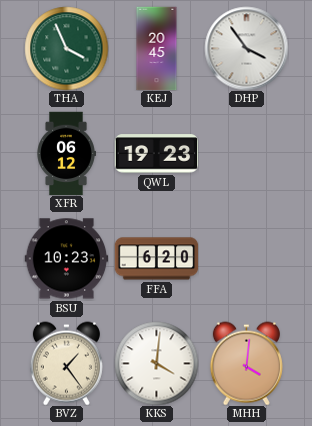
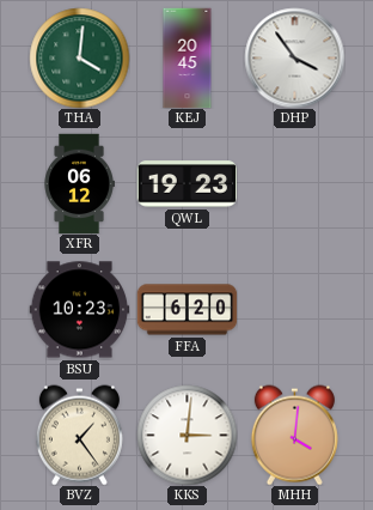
THA: 3:56 -> 4:01 (79, 57)
KKS: 4:01 -> 3:01 (186, 435)
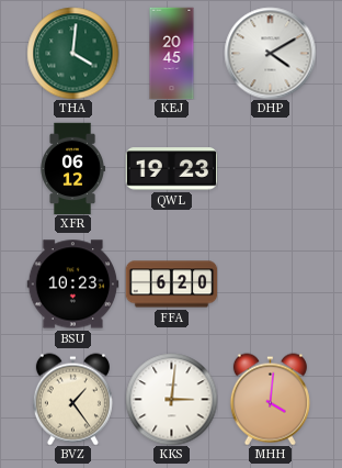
DHP: 3:54 -> 4:10 (270, 53)
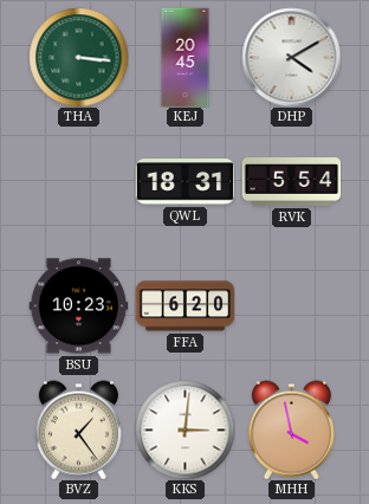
THA: 4:01 -> 3:16 (78, 57)
XFR: 06:12 -> none (72, 168)
QWL: 19:23 -> 18:31 (184, 182)
RVK: none -> 5:54 (291, 182)
MHH: 4:01 -> 3:58 (291, 429)
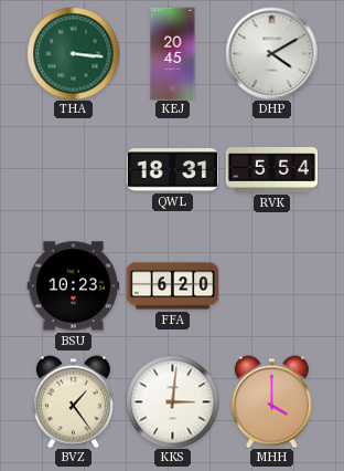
MHH: 3:58 -> 4:00 (271, 401)
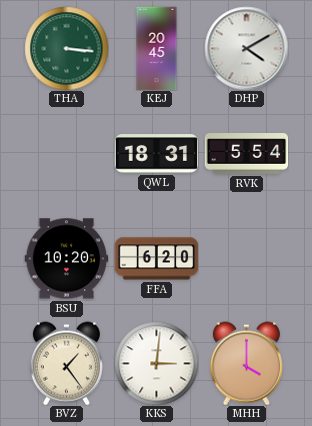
BSU: 10:23 -> 10:20 (66, 259)
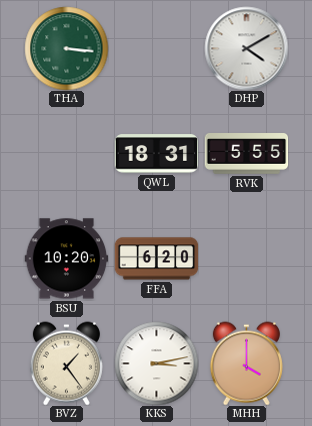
KEJ: 20:45 -> none (157, 48)
RVK: 5:54 -> 5:55 (246, 154)
KKS: 3:01 -> 3:13 (156, 363)
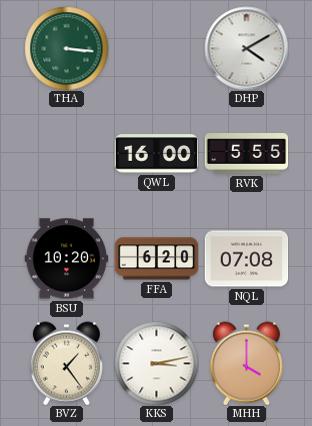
QWL: 18:31 -> 16:00 (156, 154)
NQL: none -> 07:08 (246, 259)
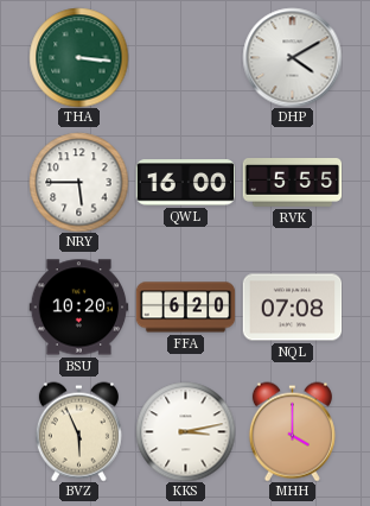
NRY: none -> 5:45 (78, 182)
BVZ: 1:24 -> 5:56 (78, 431)
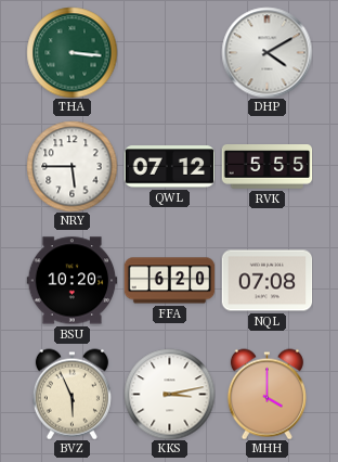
QWL: 16:00 -> 07:12 (169, 167)
